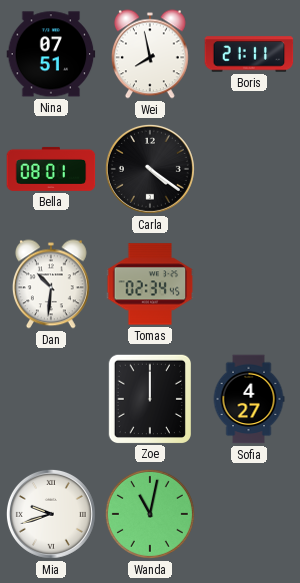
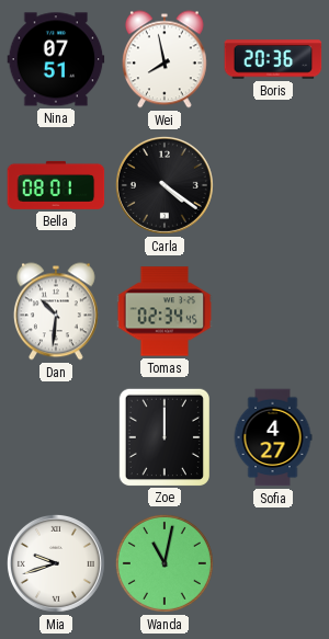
Boris: 21:11 -> 20:36 (273, 59)
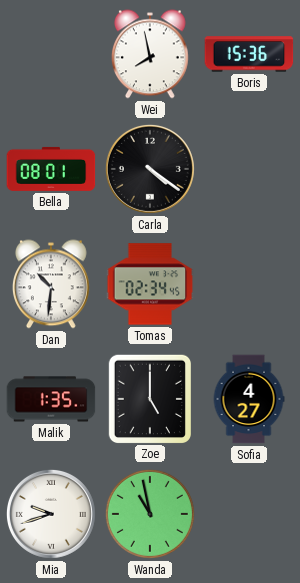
Nina: 07:51 -> none (56, 59)
Boris: 20:36 -> 15:36 (249, 54)
Malik: none -> 1:35 (51, 399)
Zoe: 12:00 -> 5:00 (149, 398)
Wanda: 11:02 -> 10:58 (150, 514)
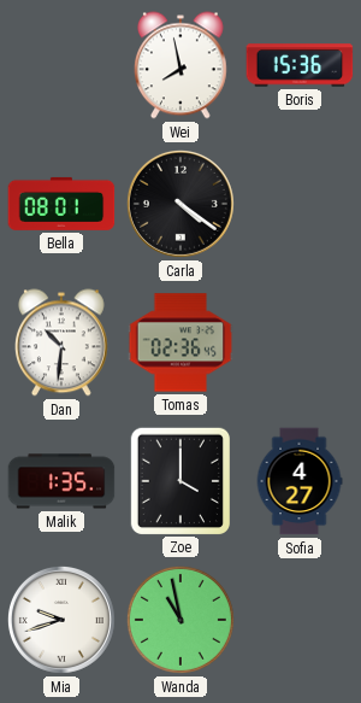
Tomas: 02:34 -> 02:36 (180, 342)
Zoe: 5:00 -> 4:00 (179, 480)
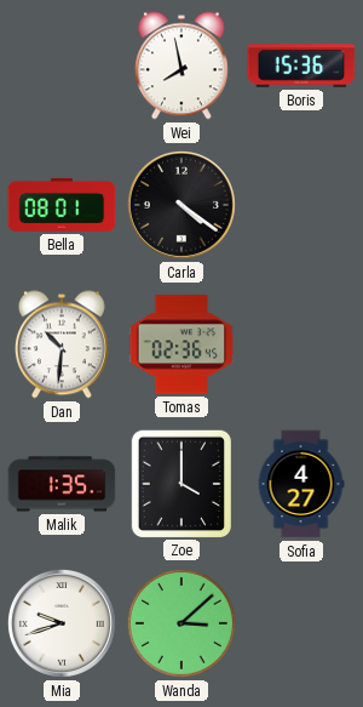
Wanda: 10:58 -> 3:08 (181, 623)
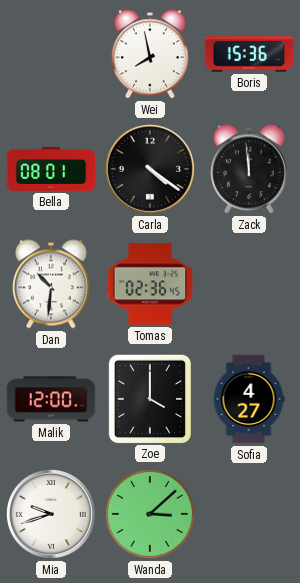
Zack: none -> 11:59 (249, 169)
Malik: 1:35 -> 12:00 (51, 399)
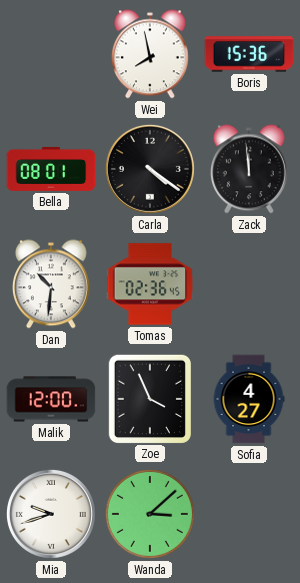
Zoe: 4:00 -> 3:56 (149, 398)
